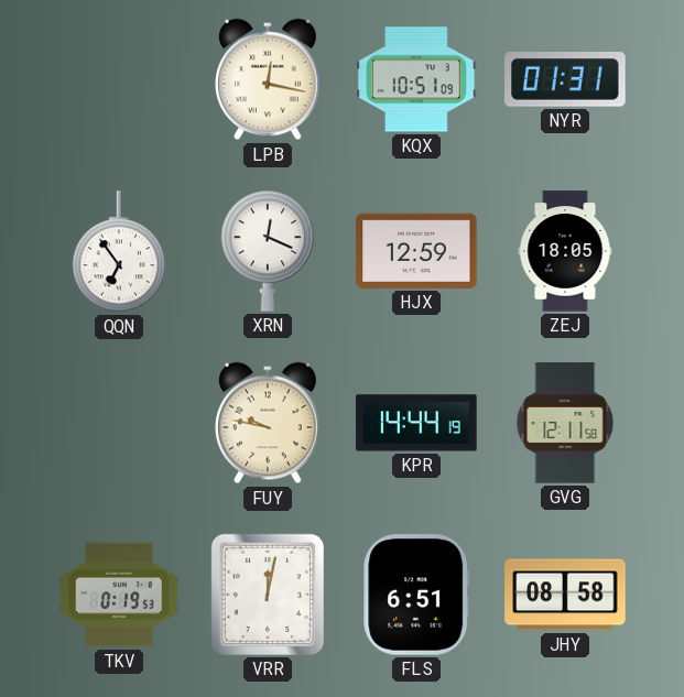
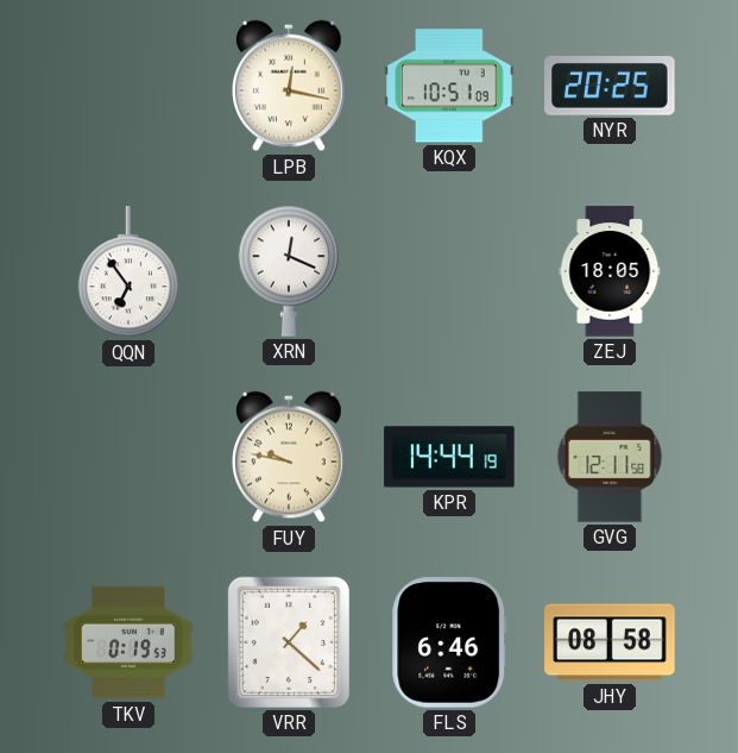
NYR: 01:31 -> 20:25 (610, 87)
HJX: 12:59 -> none (416, 251)
VRR: 12:02 -> 1:22 (289, 642)
FLS: 6:51 -> 6:46 (449, 642)
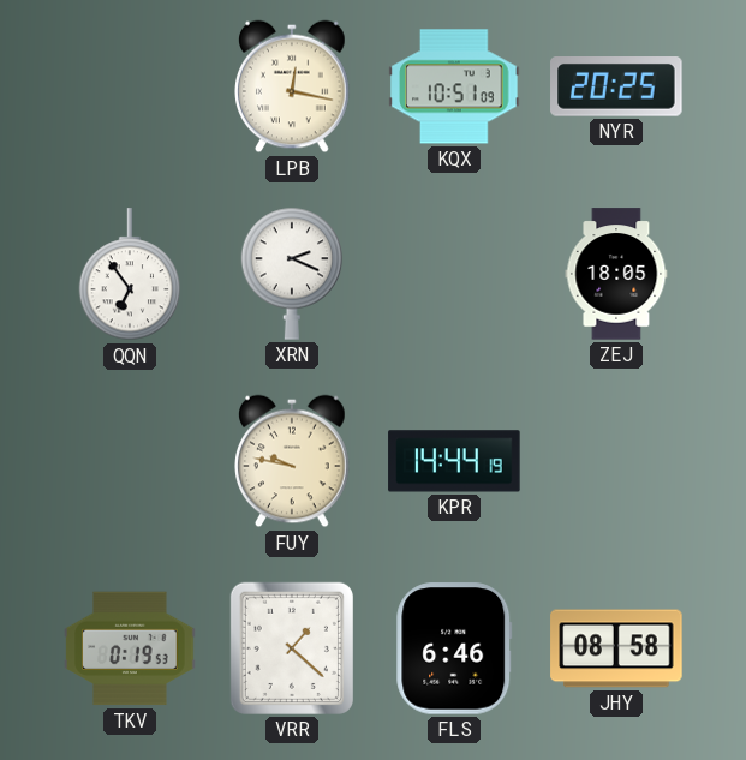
XRN: 12:19 -> 2:19 (292, 274)
GVG: 12:11 -> none (610, 457)
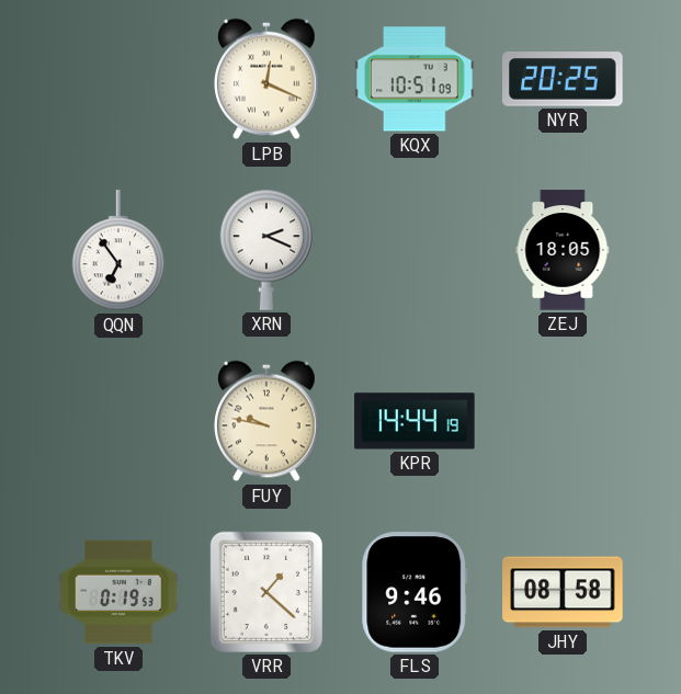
LPB: 12:17 -> 12:19 (266, 79)
FLS: 6:46 -> 9:46 (415, 592)
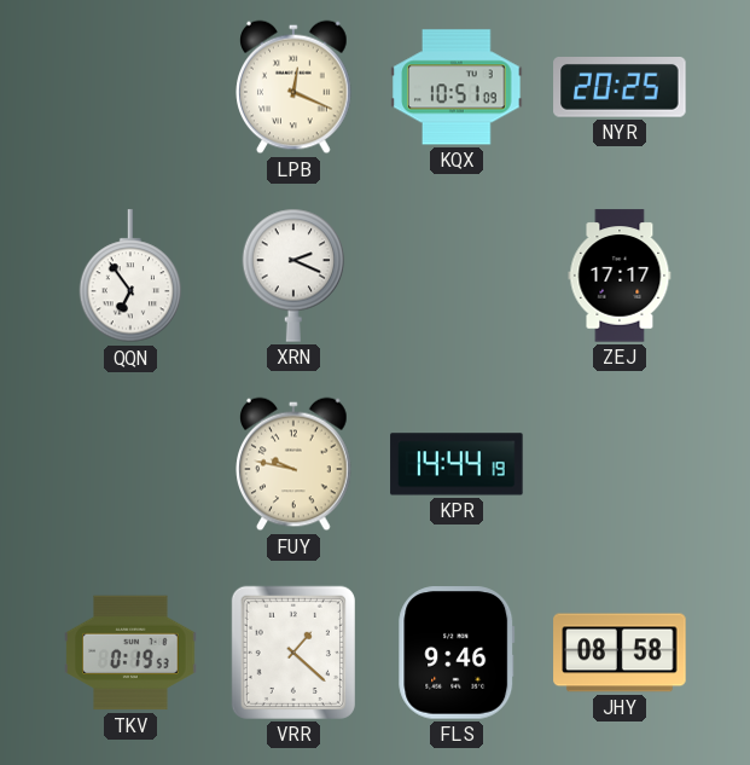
ZEJ: 18:05 -> 17:17 (620, 276)
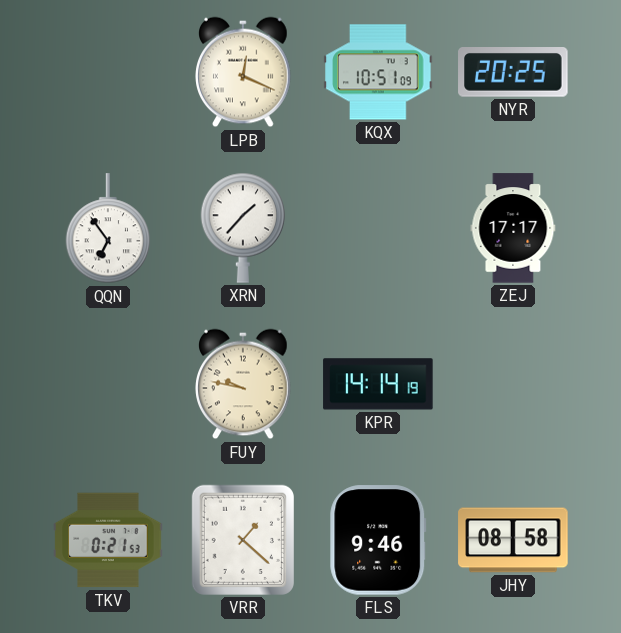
XRN: 2:19 -> 1:37 (243, 228)
KPR: 14:44 -> 14:14 (378, 384)
TKV: 0:19 -> 0:21 (108, 540)
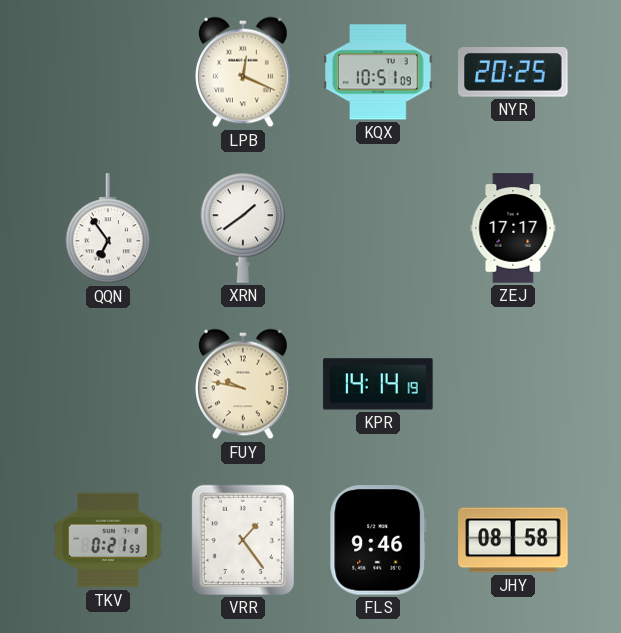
XRN: 1:37 -> 1:39 (243, 228)
VRR: 1:22 -> 1:24 (243, 540)
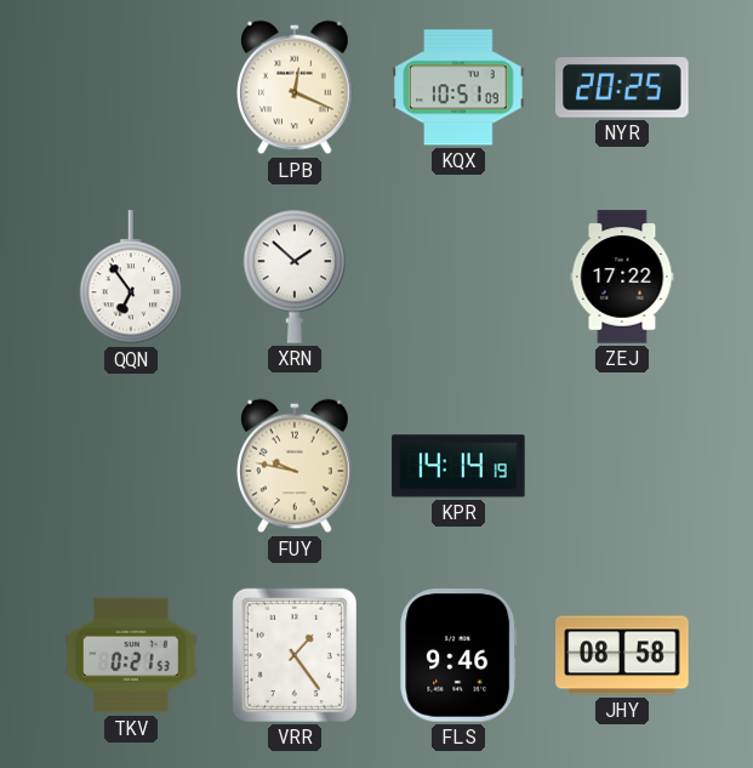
XRN: 1:39 -> 1:52 (295, 277)
ZEJ: 17:17 -> 17:22 (622, 277)
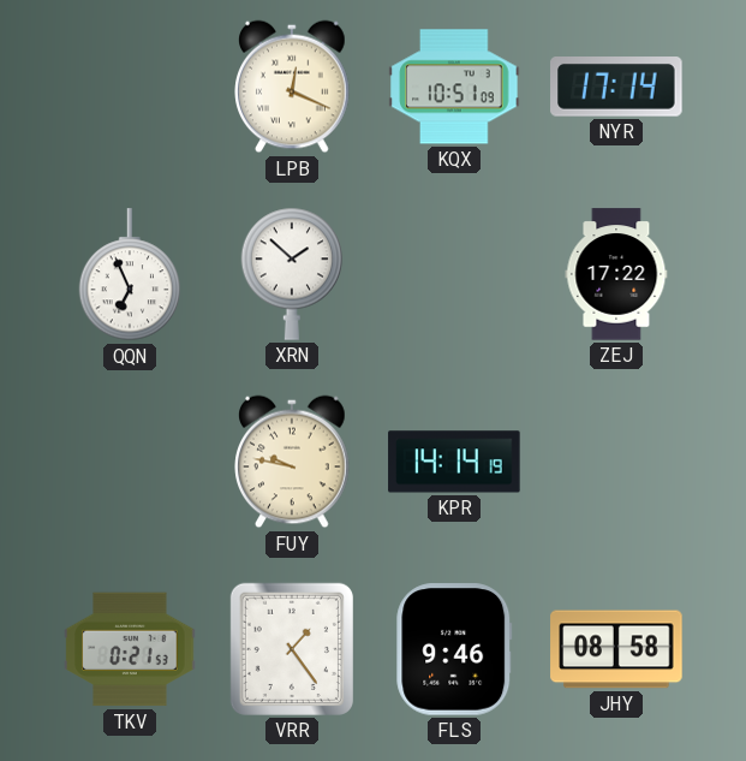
NYR: 20:25 -> 17:14 (616, 88)
QQN: 6:54 -> 6:56 (130, 275)
